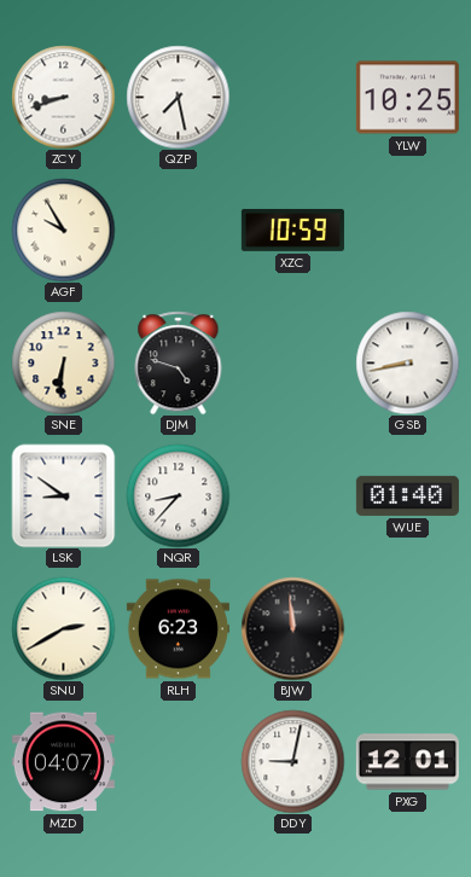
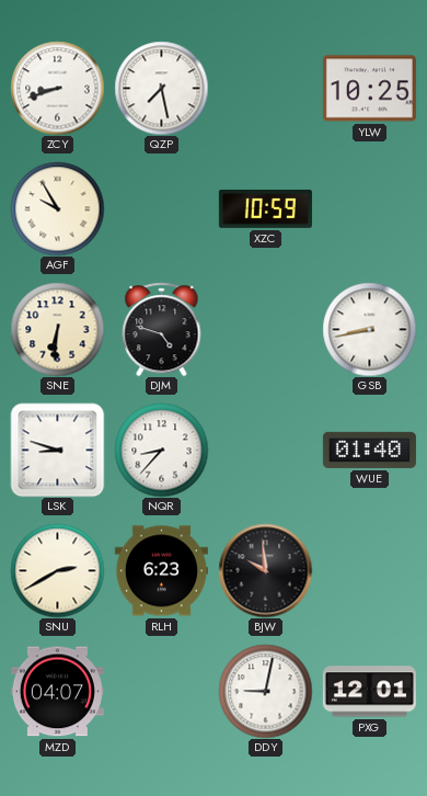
LSK: 8:51 -> 8:48 (57, 450)
BJW: 11:59 -> 9:59 (265, 570)
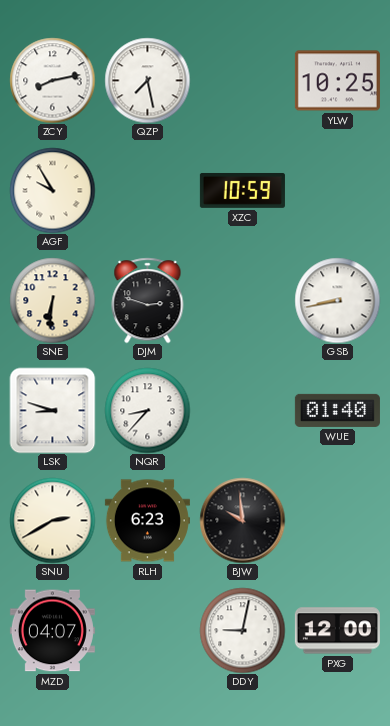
ZCY: 8:42 -> 8:13 (52, 80)
DJM: 4:48 -> 2:48 (148, 300)
PXG: 12:01 -> 12:00 (337, 631)
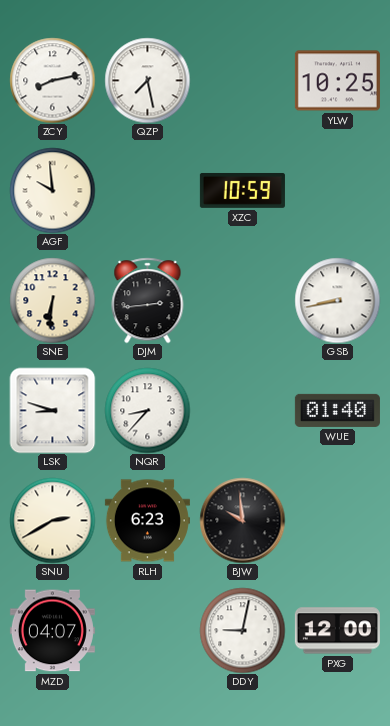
AGF: 9:55 -> 9:59 (52, 190)
DJM: 2:48 -> 2:44 (148, 300)
